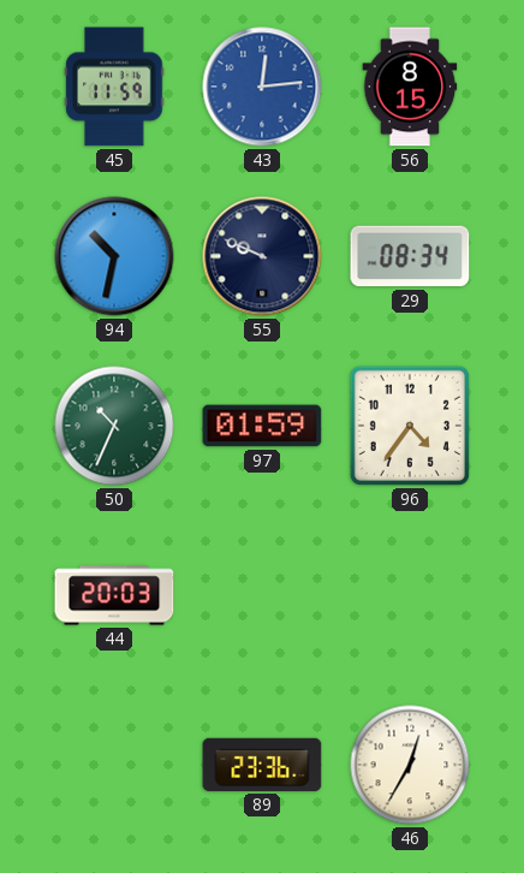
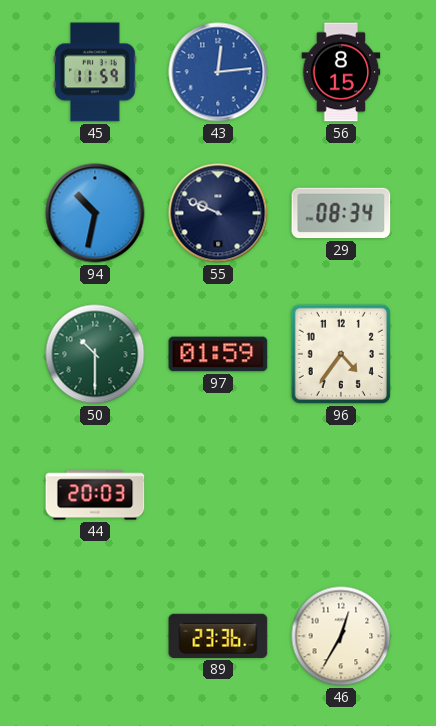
50: 10:34 -> 10:30 (95, 354)
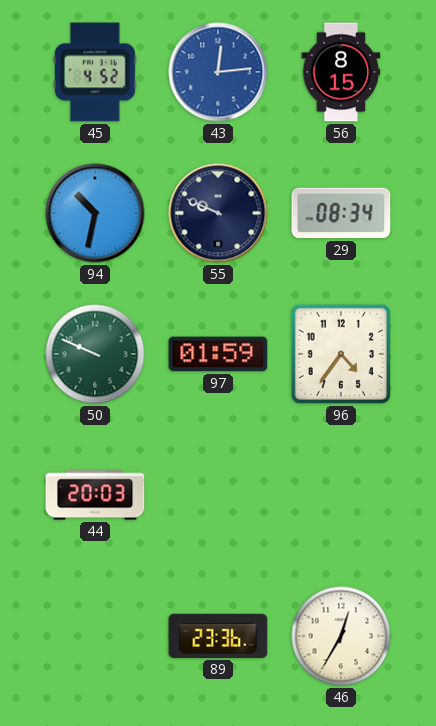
45: 11:59 -> 4:52 (95, 72)
50: 10:30 -> 9:49 (95, 354)
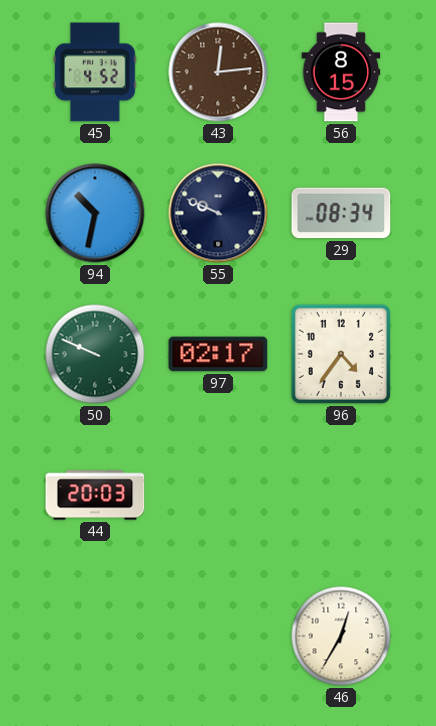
43 dial: blue -> brown (218, 72)
97: 01:59 -> 02:17 (218, 354)
89: 23:36 -> none (218, 636)
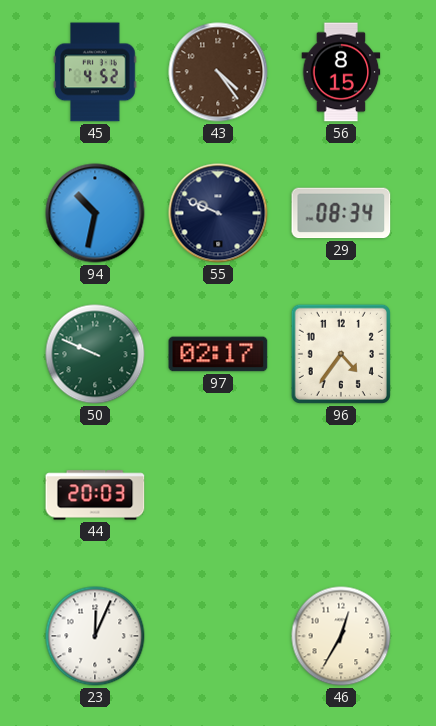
43: 12:14 -> 4:24 (218, 72)
23: none -> 12:04 (95, 636)
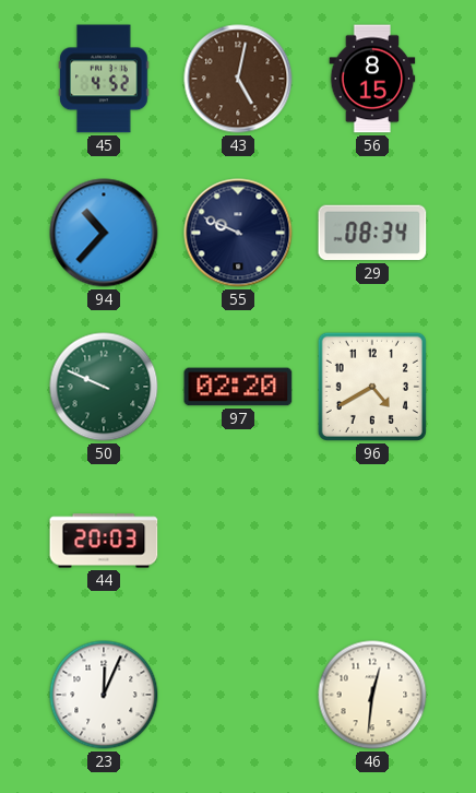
43: 4:24 -> 5:02 (238, 79)
94: 10:32 -> 10:37 (104, 233)
97: 02:17 -> 02:20 (238, 387)
96: 4:36 -> 4:40 (372, 387)
46: 12:35 -> 12:31 (372, 695)
